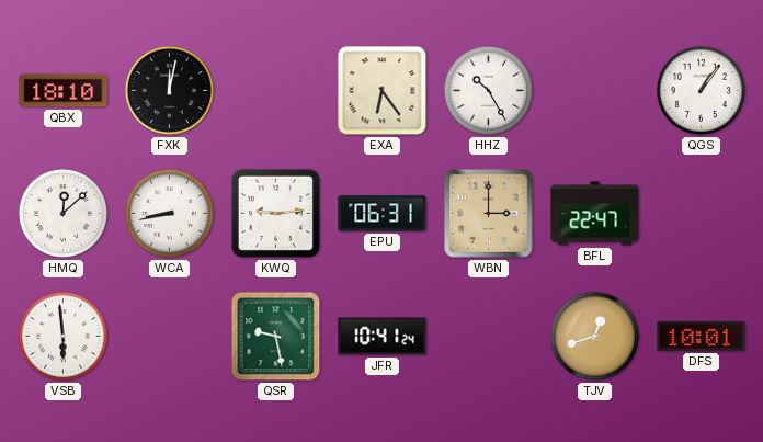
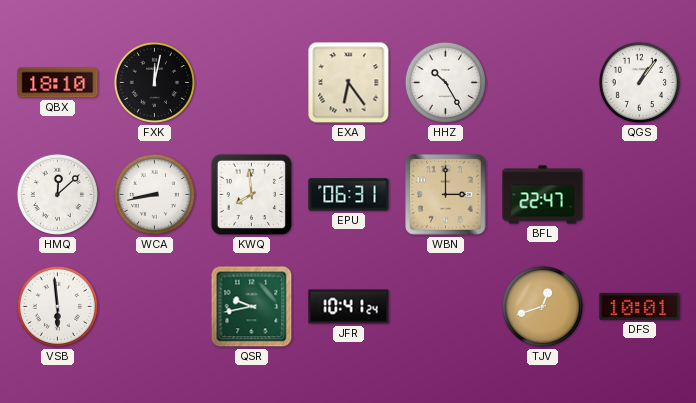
KWQ: 9:14 -> 7:59 (251, 194)
QSR: 9:28 -> 9:43 (252, 307)
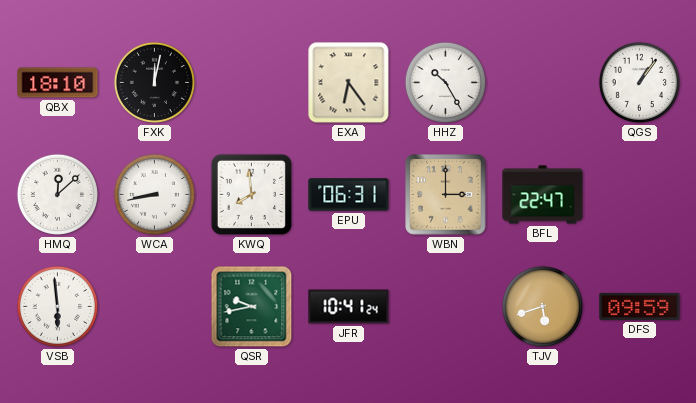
TJV: 12:42 -> 5:42 (542, 306)
DFS: 10:01 -> 09:59 (640, 306)
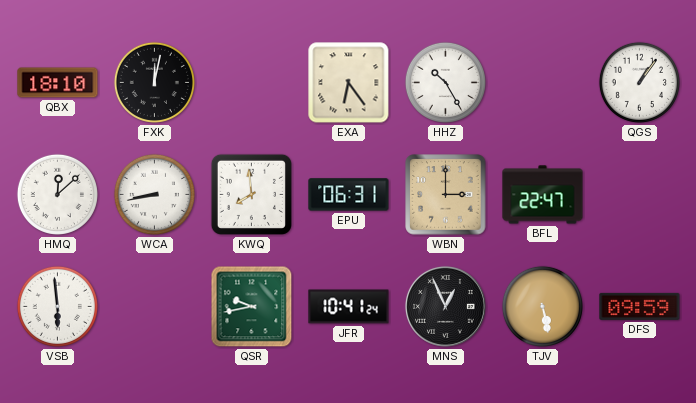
MNS: none -> 12:56 (445, 306)
TJV: 5:42 -> 5:28 (542, 306)
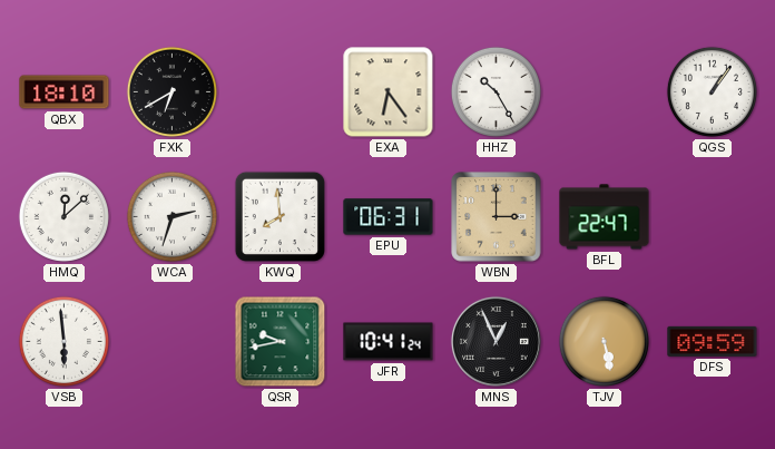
FXK: 12:02 -> 6:40 (171, 91)
WCA: 8:43 -> 2:33 (171, 216)
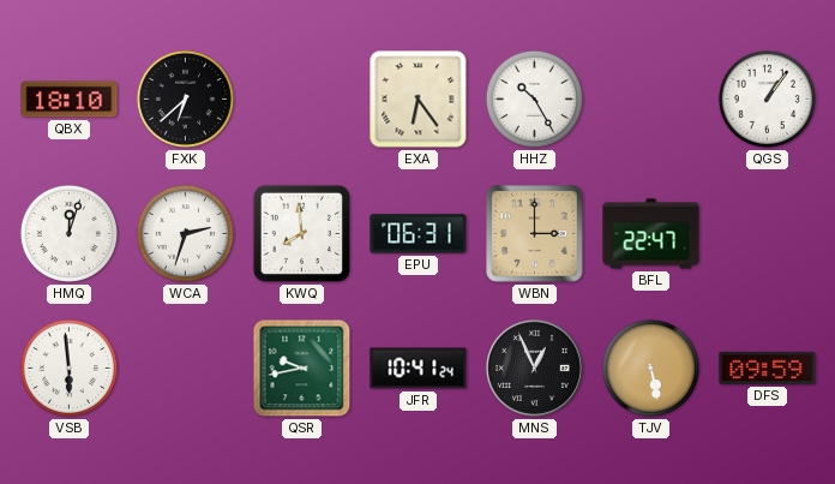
FXK: 6:40 -> 6:38 (185, 98)
HMQ: 12:08 -> 12:03 (68, 233)
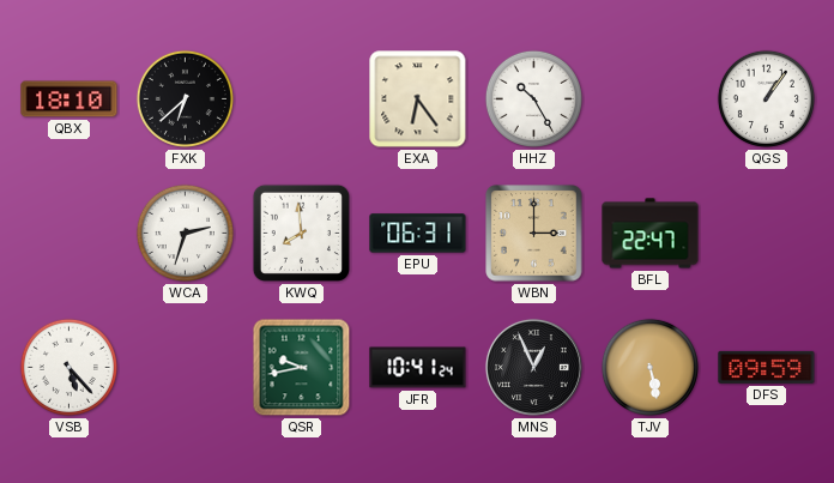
HMQ: 12:03 -> none (68, 233)
VSB: 5:59 -> 5:23 (68, 367)
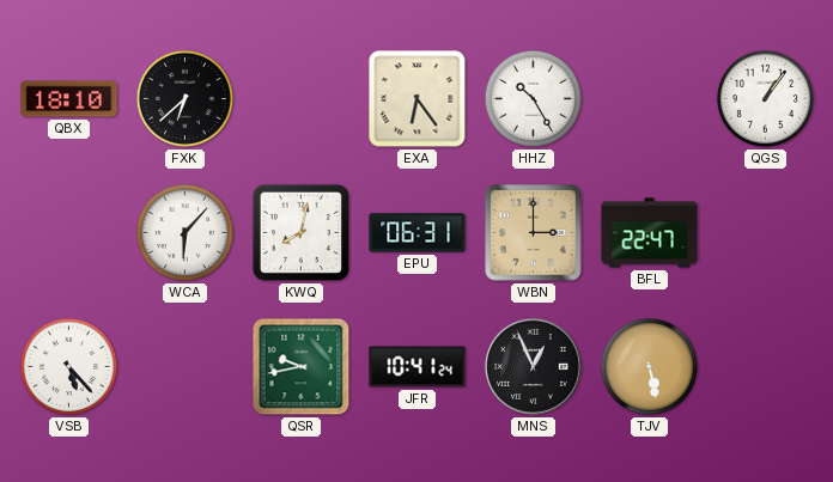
WCA: 2:33 -> 6:07 (184, 232)
KWQ: 7:59 -> 8:02 (300, 232)
DFS: 09:59 -> none (767, 367)
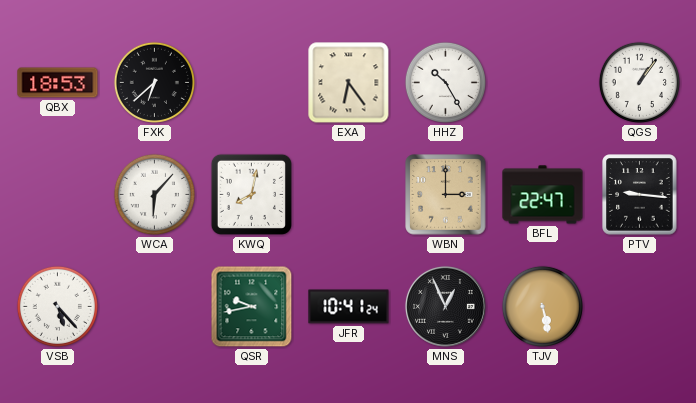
QBX: 18:10 -> 18:53 (58, 83)
EPU: 06:31 -> none (418, 233)
PTV: none -> 9:16 (640, 195)
